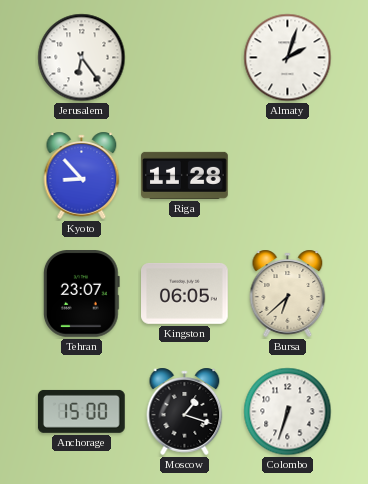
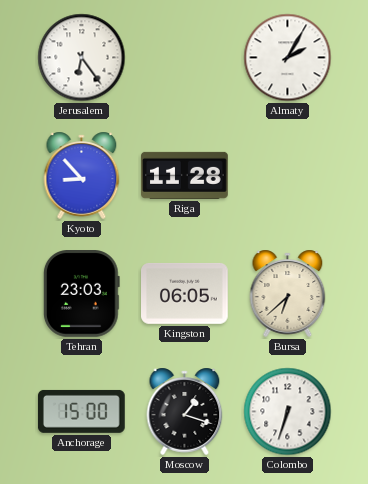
Almaty: 2:03 -> 2:05 (288, 58)
Tehran: 23:07 -> 23:03 (81, 294)
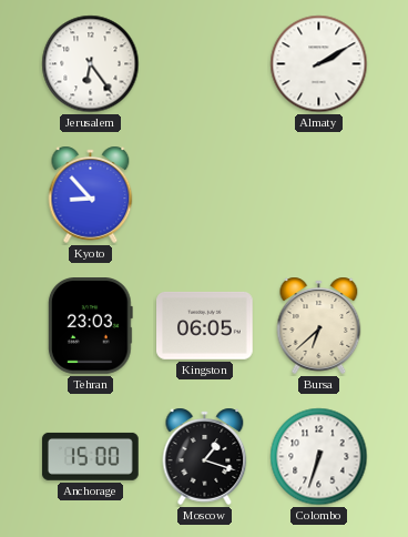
Almaty: 2:05 -> 2:10 (319, 64)
Riga: 11:28 -> none (185, 175)
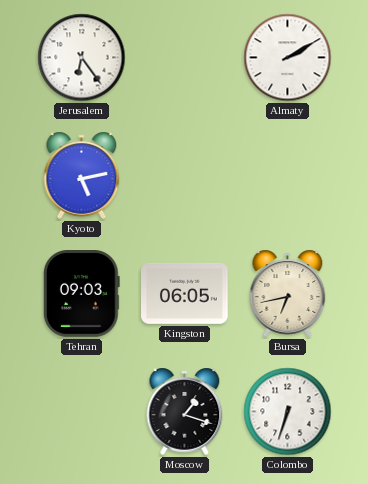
Kyoto: 8:53 -> 5:13 (82, 175)
Tehran: 23:03 -> 09:03 (81, 294)
Bursa: 6:38 -> 6:43 (288, 293)
Anchorage: 15:00 -> none (90, 456)
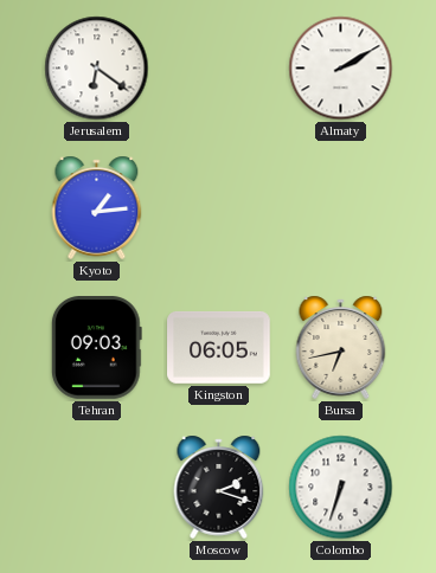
Jerusalem: 6:24 -> 6:21 (97, 69)
Kyoto: 5:13 -> 1:14 (97, 207)
Moscow: 1:18 -> 2:18 (219, 487)
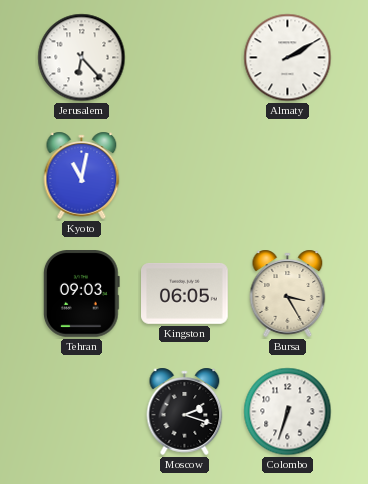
Jerusalem: 6:21 -> 6:23 (82, 58)
Kyoto: 1:14 -> 11:02 (82, 175)
Bursa: 6:43 -> 3:25 (288, 293)
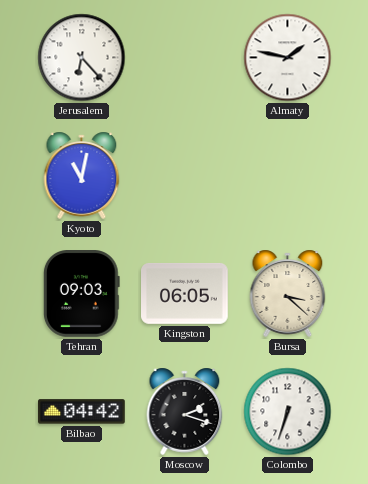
Almaty: 2:10 -> 1:47 (288, 58)
Bursa: 3:25 -> 3:22 (288, 293)
Bilbao: none -> 04:42 (82, 412)
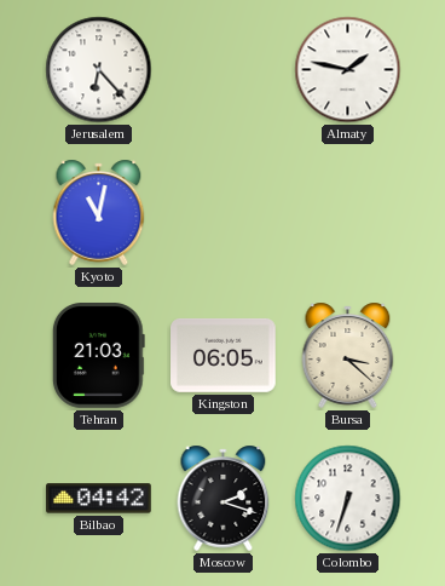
Tehran: 09:03 -> 21:03 (98, 356)
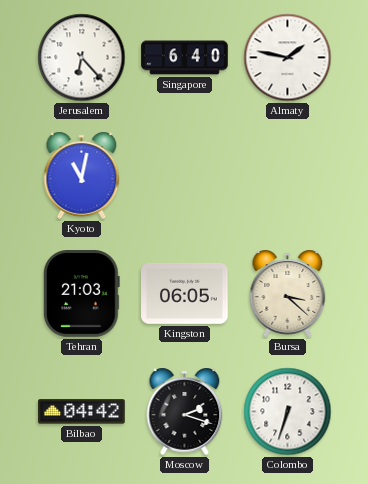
Singapore: none -> 6:40 (185, 58)
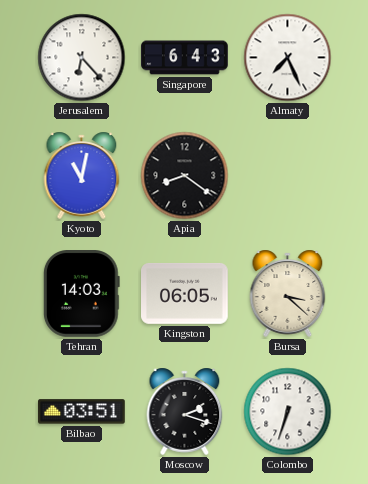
Singapore: 6:40 -> 6:43 (185, 58)
Almaty: 1:47 -> 7:26 (288, 58)
Apia: none -> 8:21 (185, 176)
Tehran: 21:03 -> 14:03 (81, 294)
Bilbao: 04:42 -> 03:51 (82, 412)
